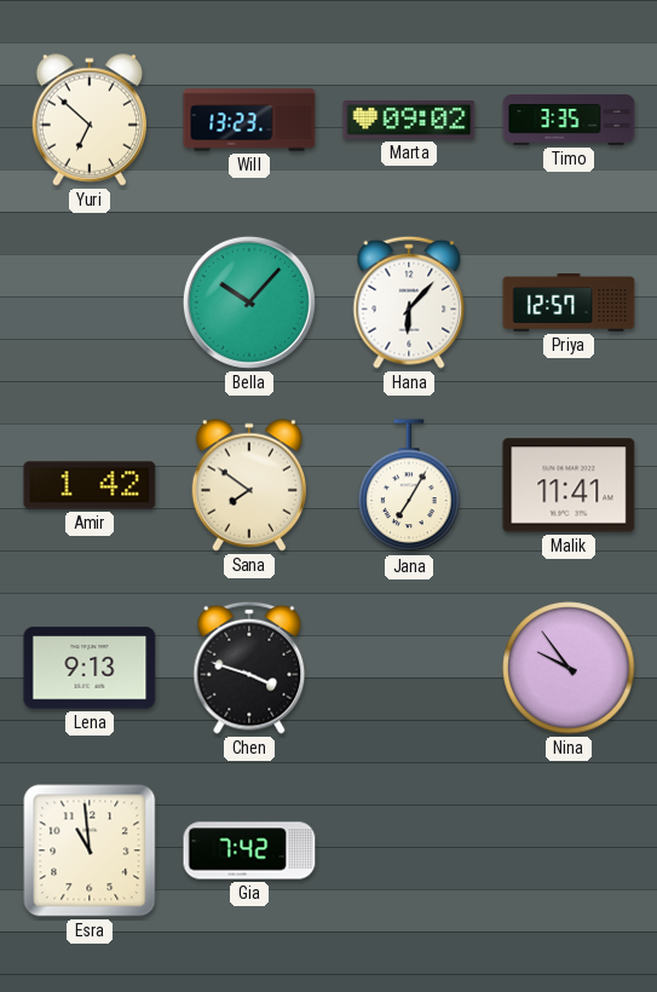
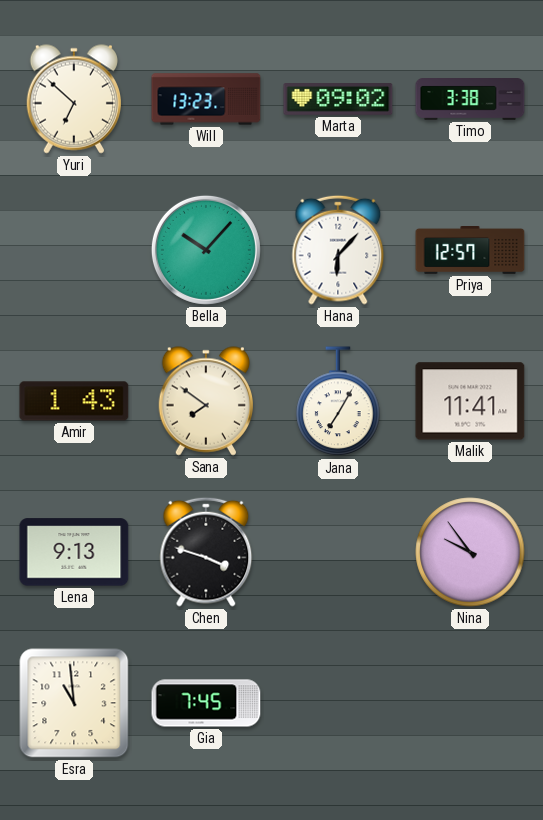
Timo: 3:35 -> 3:38 (470, 100)
Amir: 1:42 -> 1:43 (74, 401)
Gia: 7:42 -> 7:45 (206, 703)
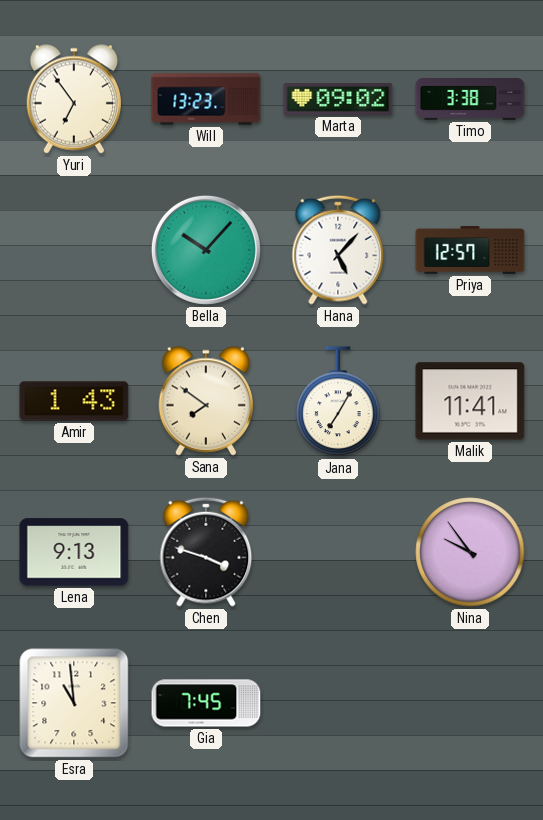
Yuri: 6:52 -> 6:54 (73, 99)
Hana: 6:07 -> 5:07 (338, 250)
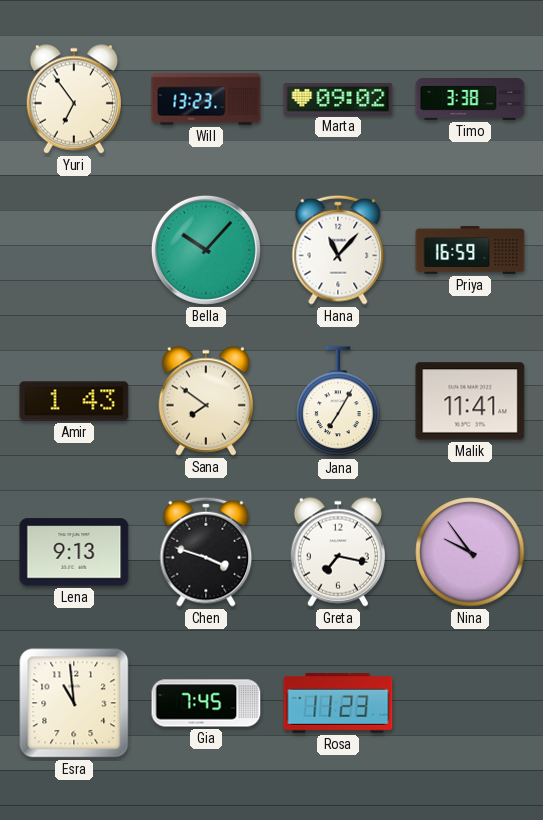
Hana: 5:07 -> 11:07 (338, 250)
Priya: 12:57 -> 16:59 (470, 251)
Greta: none -> 7:17 (337, 552)
Rosa: none -> 11:23 (338, 703)
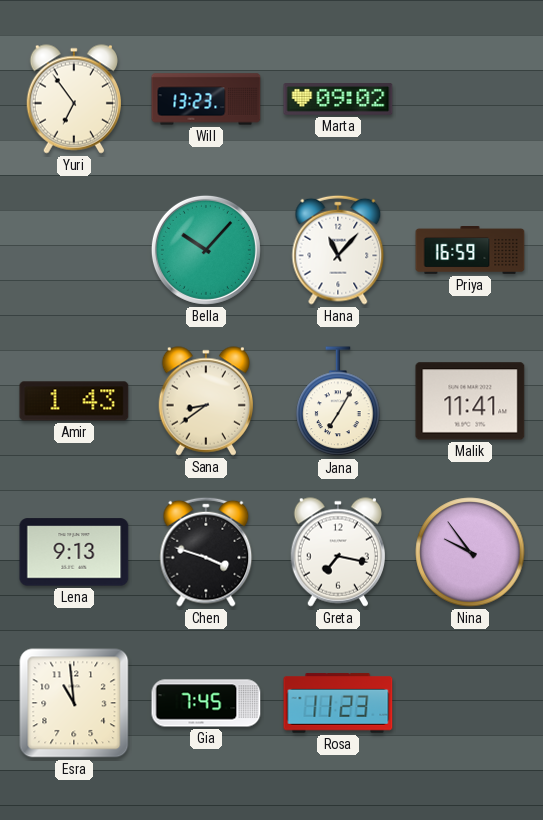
Timo: 3:38 -> none (470, 100)
Sana: 7:51 -> 8:39 (205, 401)
